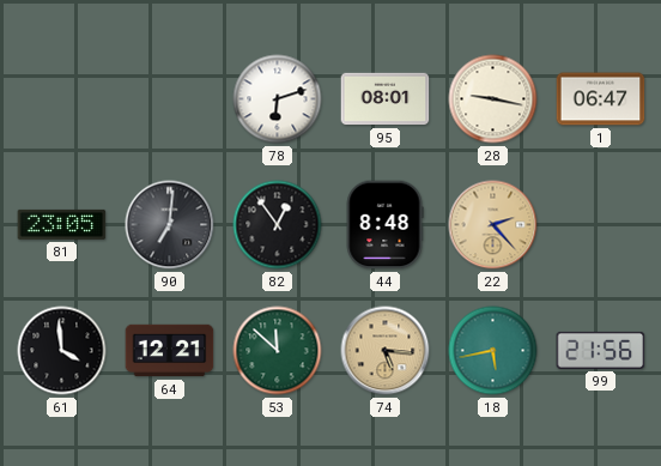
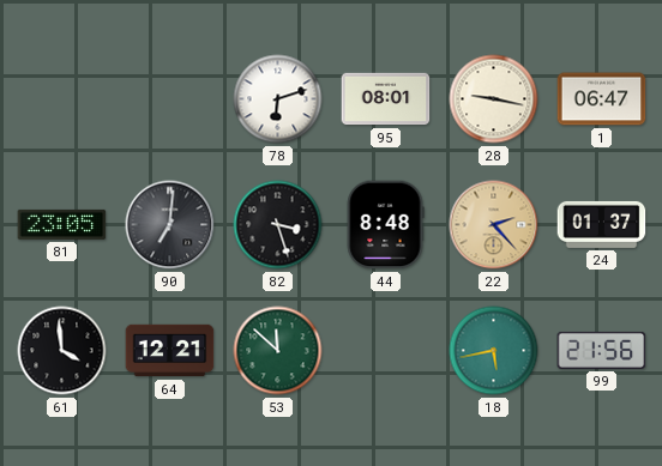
82: 12:54 -> 3:27 (278, 225)
24: none -> 01:37 (602, 224)
74: 5:16 -> none (386, 351)
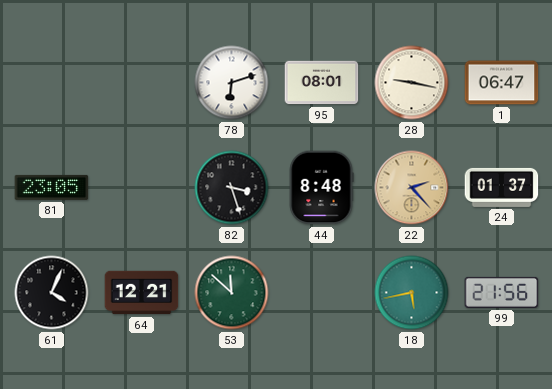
90: 7:01 -> none (170, 225)
61: 3:59 -> 4:04 (52, 293)
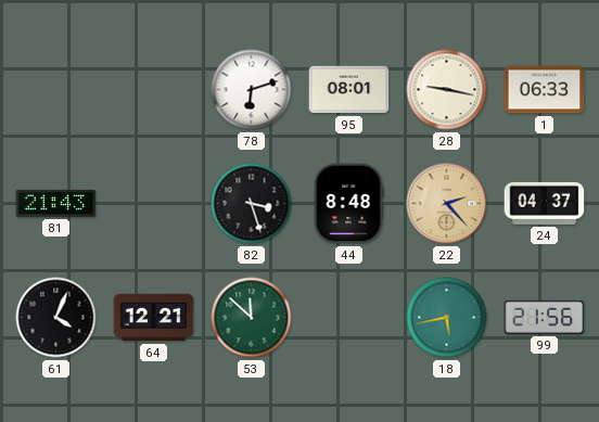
1: 06:47 -> 06:33 (545, 90)
81: 23:05 -> 21:43 (56, 203)
24: 01:37 -> 04:37 (545, 203)
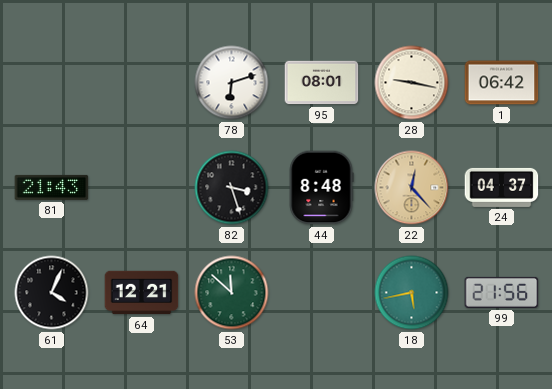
1: 06:33 -> 06:42 (502, 83)
22: 2:23 -> 12:23 (412, 188)
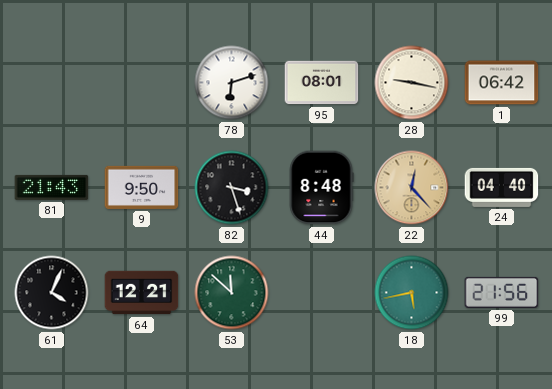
9: none -> 9:50 (142, 187)
24: 04:37 -> 04:40 (502, 187)
